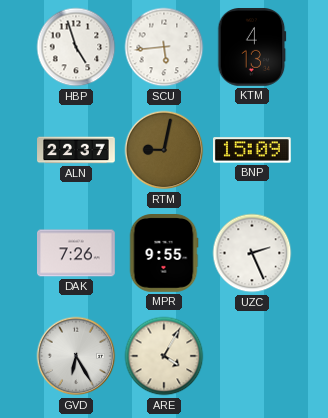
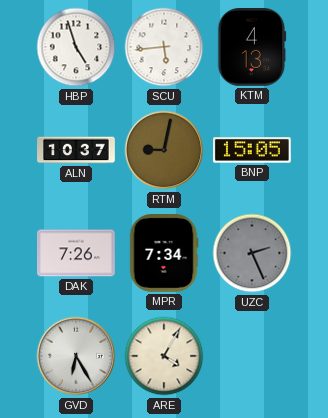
ALN: 22:37 -> 10:37 (76, 150)
BNP: 15:09 -> 15:05 (253, 150)
MPR: 9:55 -> 7:34 (164, 254)
UZC dial: white -> grey (252, 253)
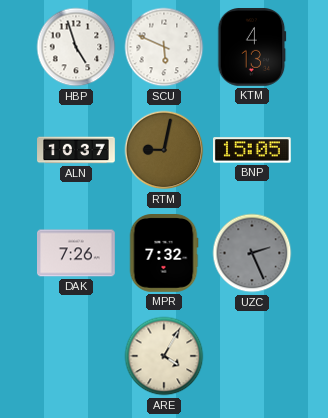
SCU: 5:44 -> 5:49 (164, 47)
MPR: 7:34 -> 7:32 (164, 254)
GVD: 6:25 -> none (76, 356)
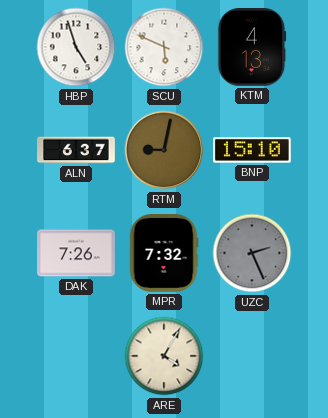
ALN: 10:37 -> 6:37 (76, 150)
BNP: 15:05 -> 15:10 (253, 150)
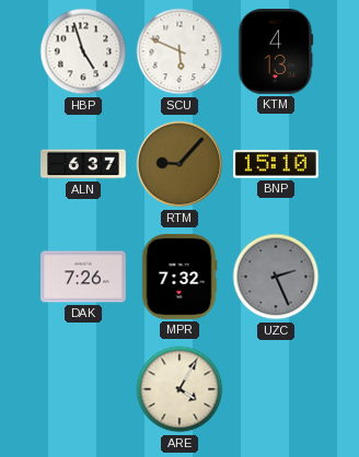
RTM: 9:02 -> 9:07 (179, 164)
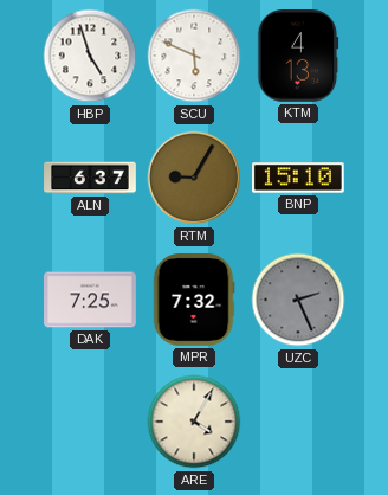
RTM: 9:07 -> 9:05 (194, 178)
DAK: 7:26 -> 7:25 (91, 300)
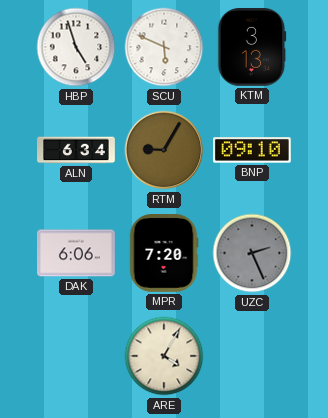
KTM: 4:13 -> 3:13 (252, 48)
ALN: 6:37 -> 6:34 (76, 150)
BNP: 15:10 -> 09:10 (253, 150)
DAK: 7:25 -> 6:06 (77, 253)
MPR: 7:32 -> 7:20 (164, 254)
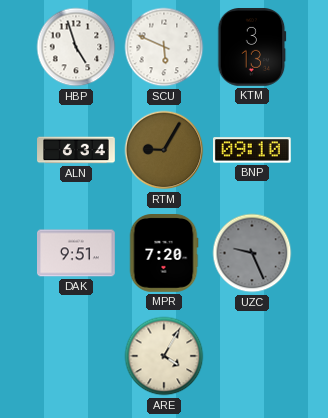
DAK: 6:06 -> 9:51 (77, 253)
UZC: 2:26 -> 9:26 (252, 253)
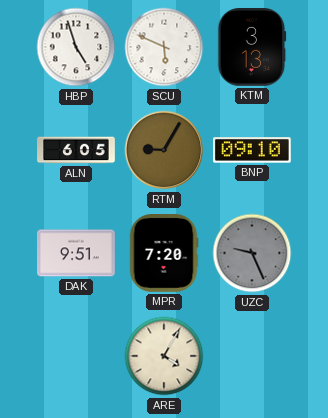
ALN: 6:34 -> 6:05 (76, 150)
